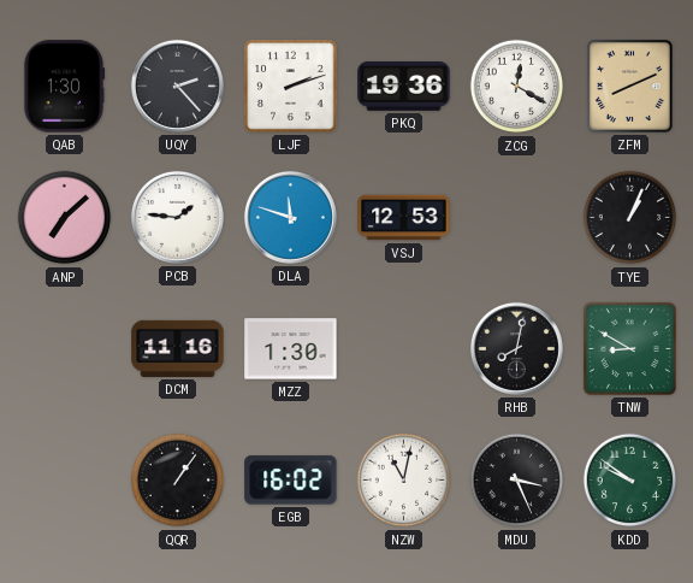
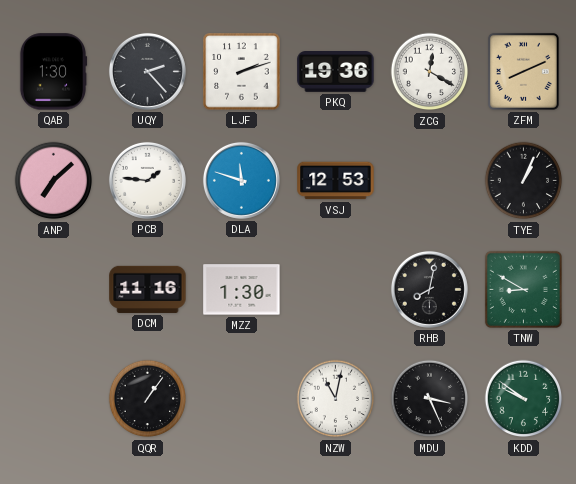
EGB: 16:02 -> none (291, 481)
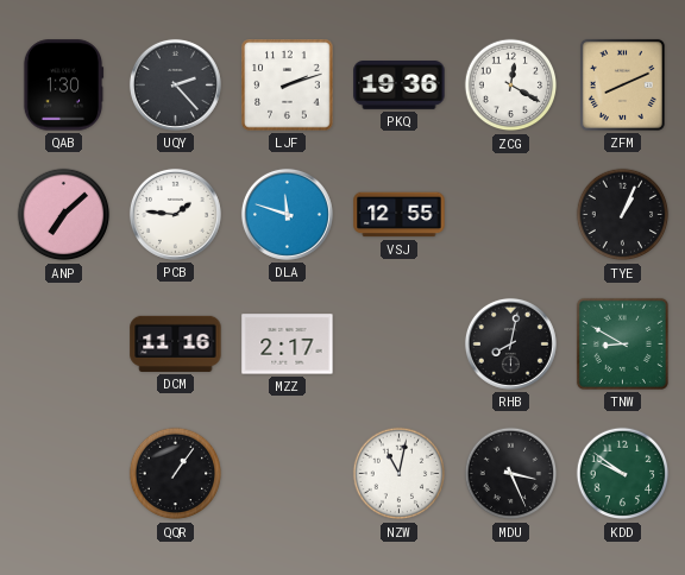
VSJ: 12:53 -> 12:55 (400, 215)
MZZ: 1:30 -> 2:17 (288, 345)
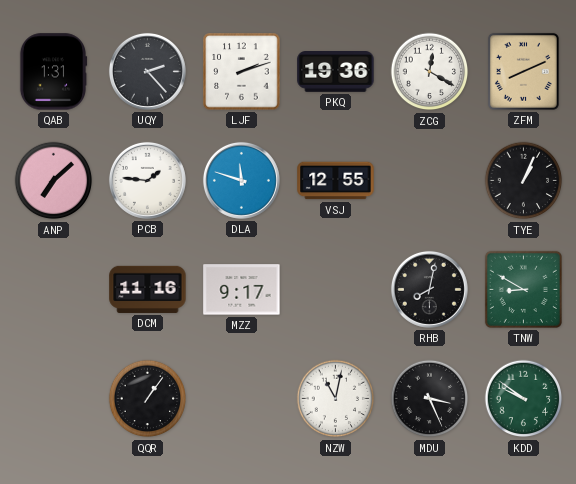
QAB: 1:30 -> 1:31 (53, 72)
MZZ: 2:17 -> 9:17 (242, 290)
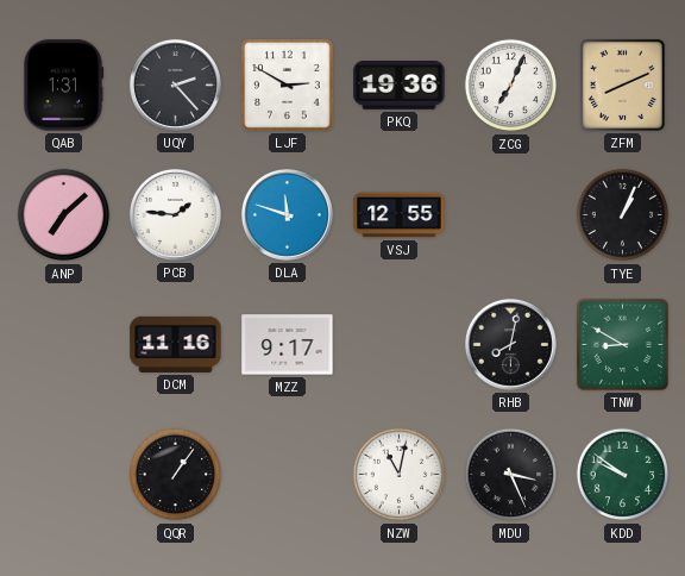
LJF: 2:12 -> 2:50 (288, 86)
ZCG: 12:20 -> 7:04 (511, 86)
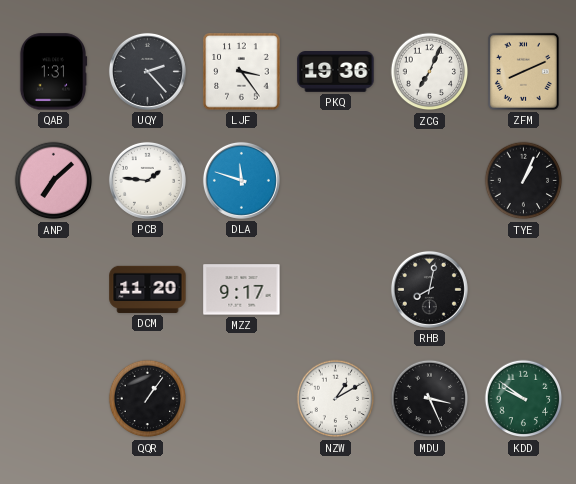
LJF: 2:50 -> 3:24 (242, 72)
VSJ: 12:55 -> none (400, 215)
DCM: 11:16 -> 11:20 (148, 289)
TNW: 8:50 -> none (622, 344)
NZW: 11:02 -> 1:10 (336, 399)
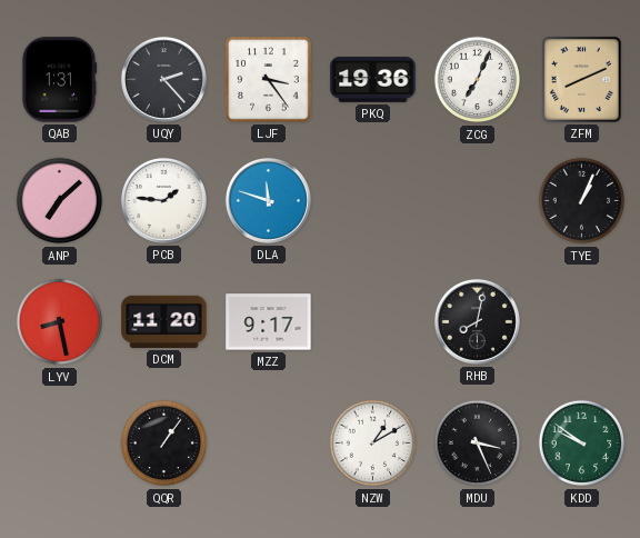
LYV: none -> 8:28 (60, 322)
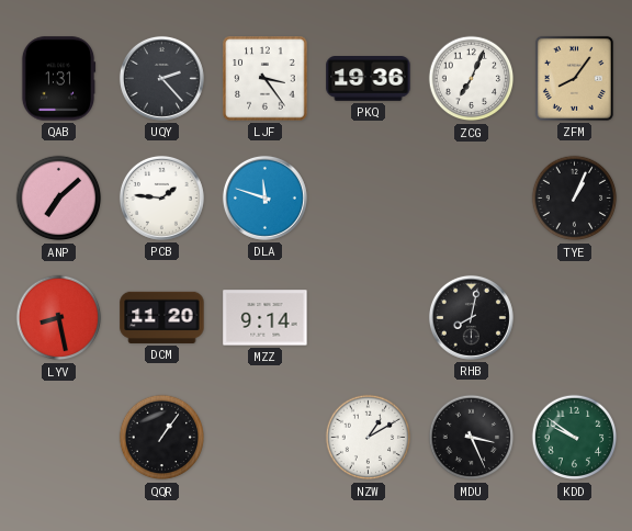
ZFM: 8:11 -> 8:06 (574, 78)
MZZ: 9:17 -> 9:14 (266, 318)
